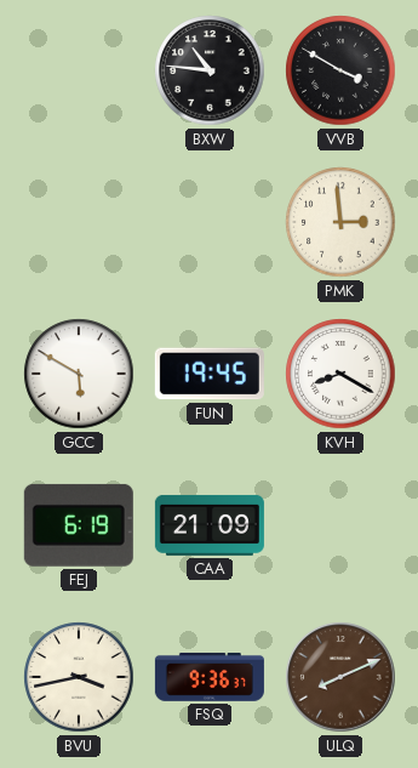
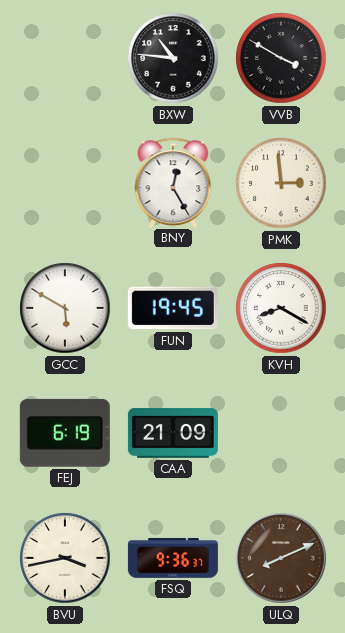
BNY: none -> 12:25 (173, 182)
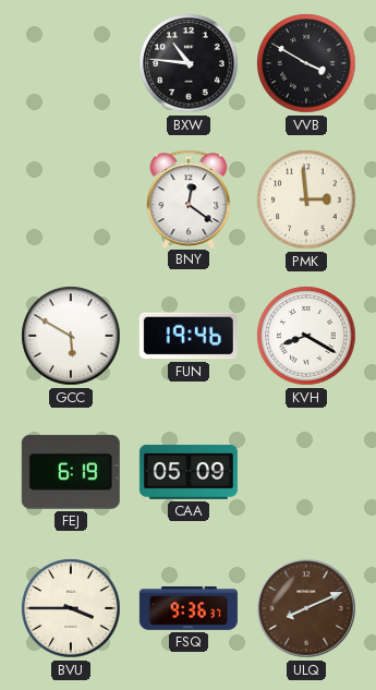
BNY: 12:25 -> 12:21 (189, 198)
FUN: 19:45 -> 19:46 (189, 336)
CAA: 21:09 -> 05:09 (189, 472)
BVU: 3:43 -> 3:45 (71, 608)
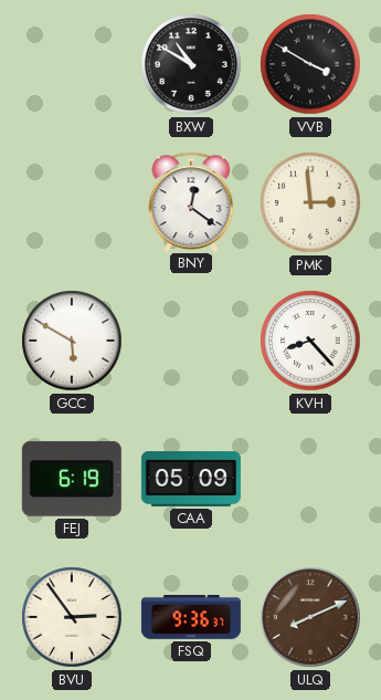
BXW: 10:46 -> 10:50 (191, 64)
FUN: 19:46 -> none (189, 336)
KVH: 8:20 -> 8:23 (310, 341)
BVU: 3:45 -> 2:54 (72, 617)
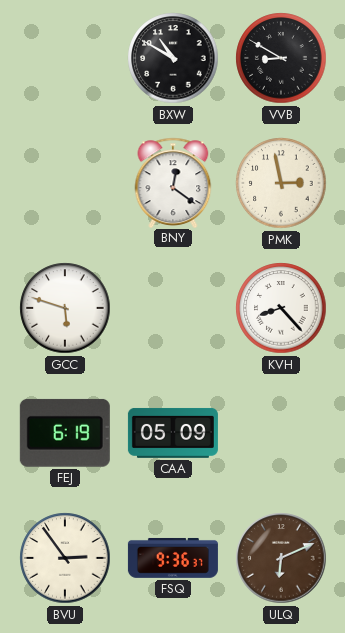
VVB: 3:50 -> 8:50 (281, 58)
PMK: 2:59 -> 2:58 (281, 183)
GCC: 5:50 -> 5:48 (65, 308)
ULQ: 8:11 -> 6:11 (281, 558)
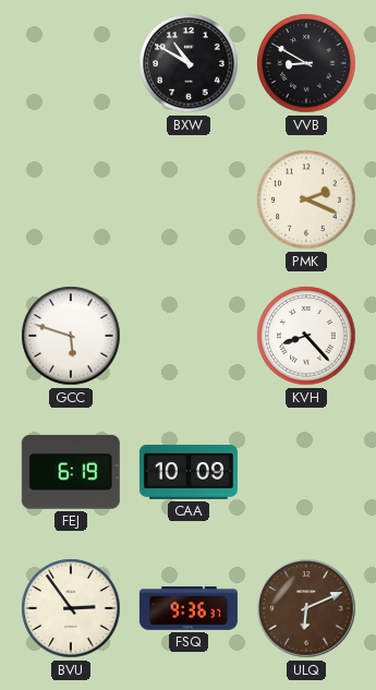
BNY: 12:21 -> none (173, 182)
PMK: 2:58 -> 2:19 (306, 199)
CAA: 05:09 -> 10:09 (189, 472)
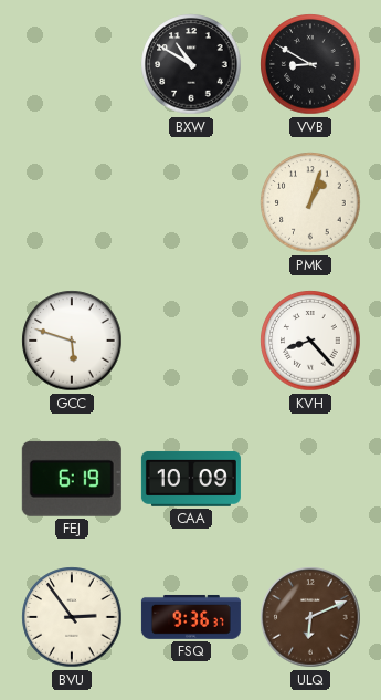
PMK: 2:19 -> 1:03 (310, 202)
